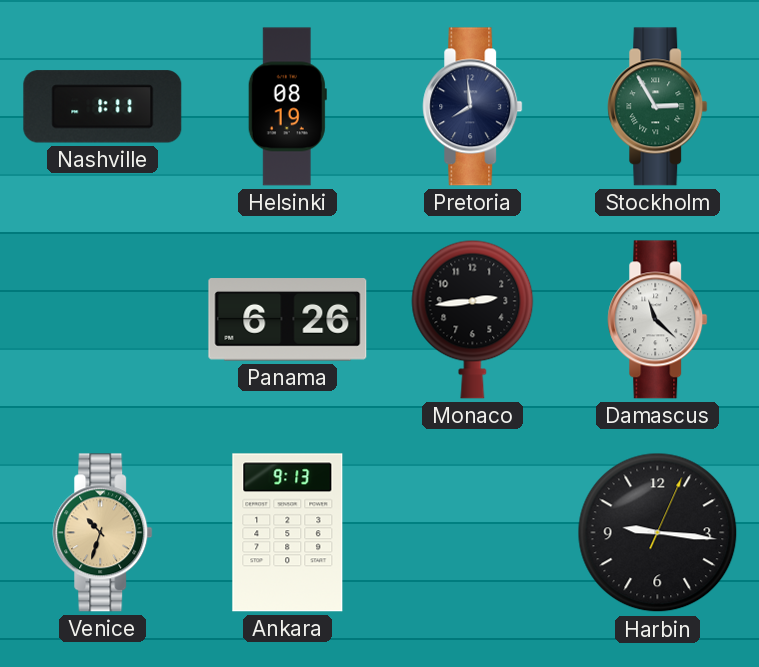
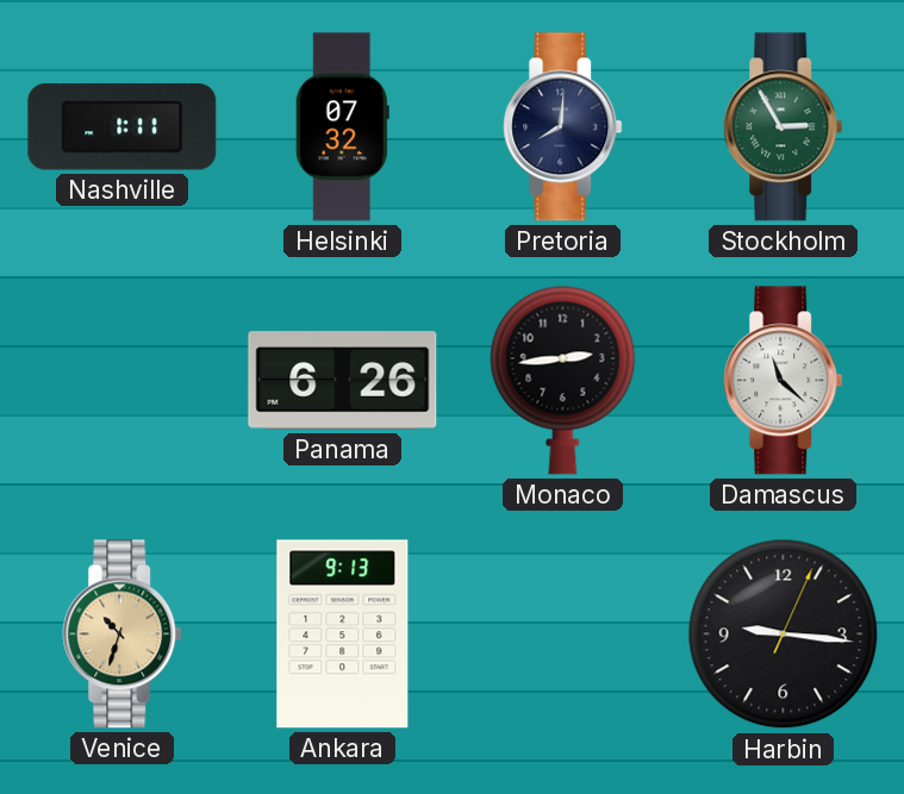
Helsinki: 08:19 -> 07:32 (342, 127)
Pretoria: 7:59 -> 8:01 (563, 127)
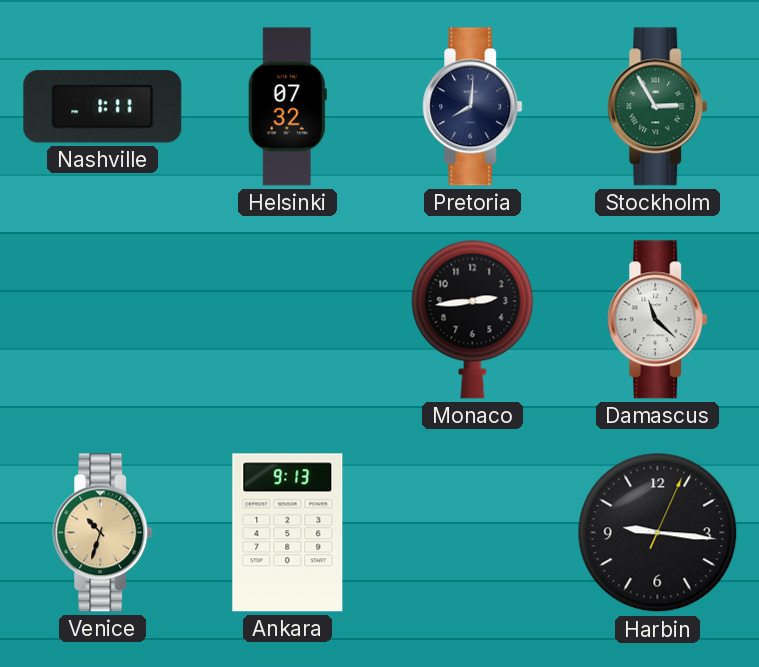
Panama: 6:26 -> none (343, 381)
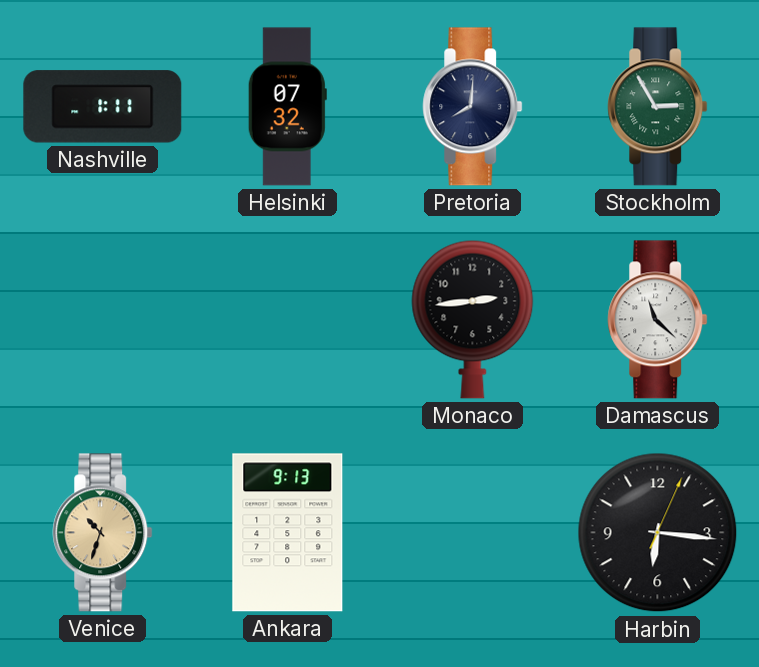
Harbin: 9:16 -> 6:16 (658, 533)
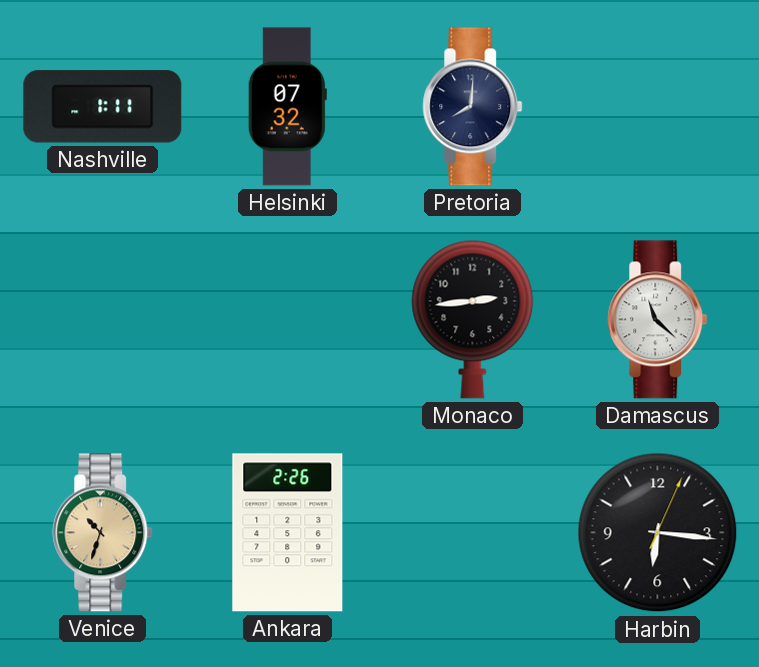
Stockholm: 2:55 -> none (658, 107)
Ankara: 9:13 -> 2:26 (288, 533)
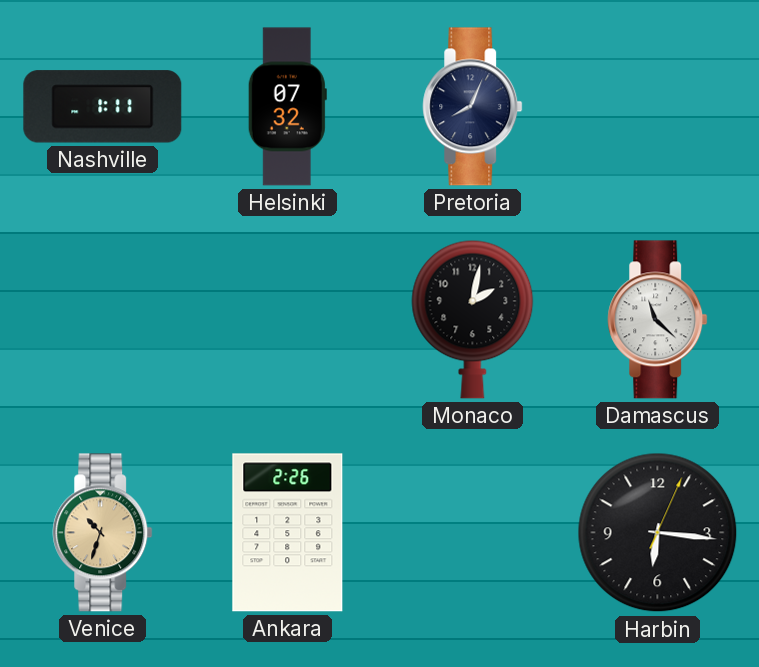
Pretoria: 8:01 -> 8:04 (473, 107)
Monaco: 2:44 -> 2:02 (473, 319)
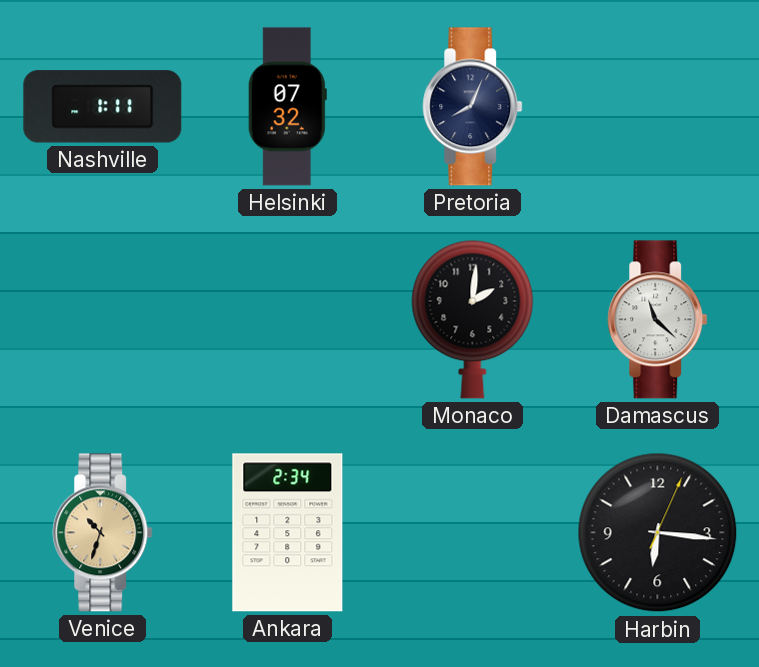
Monaco: 2:02 -> 2:01 (473, 319)
Ankara: 2:26 -> 2:34 (288, 533)
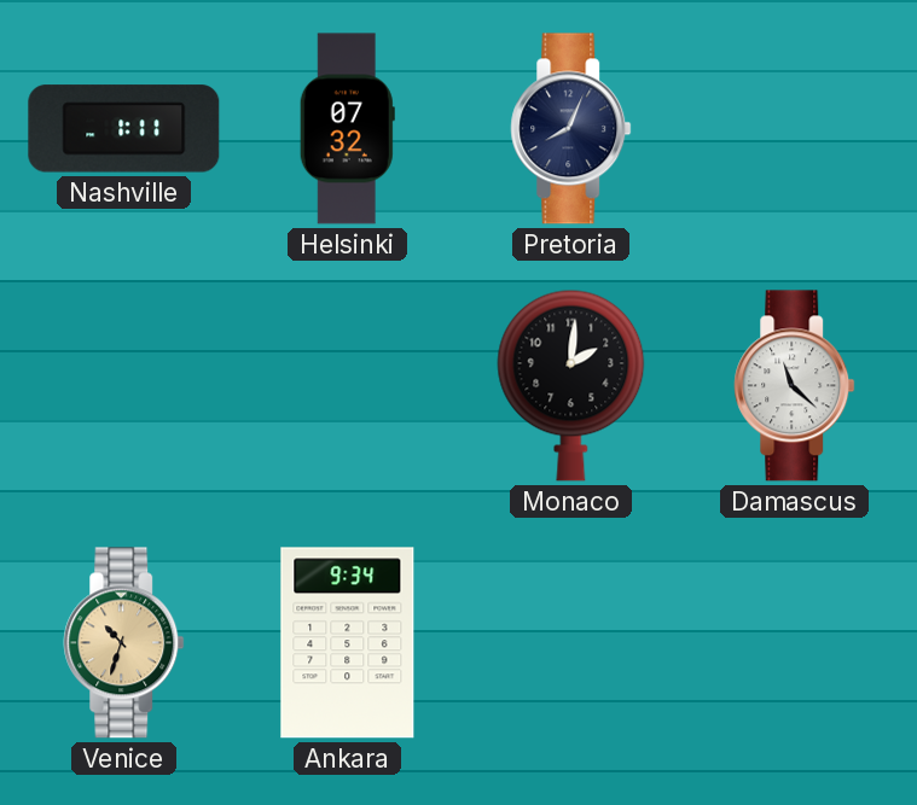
Ankara: 2:34 -> 9:34 (348, 643)
Harbin: 6:16 -> none (658, 533)
